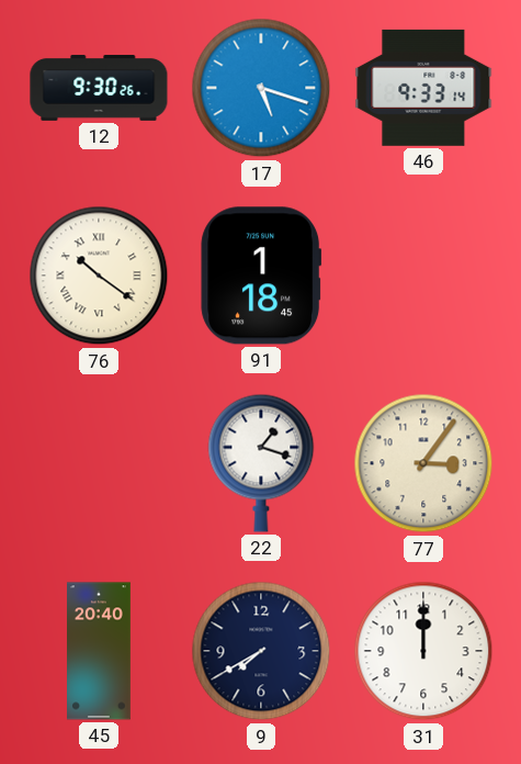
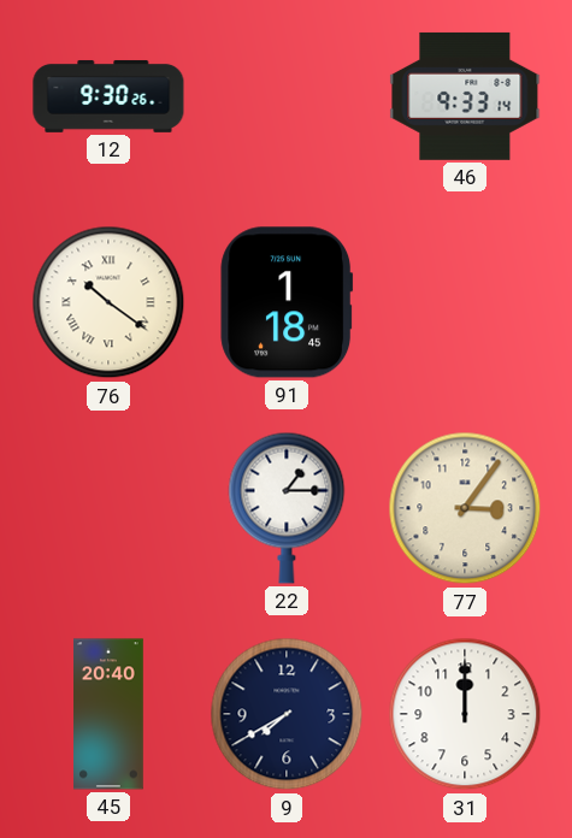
17: 5:18 -> none (261, 88)
22: 1:18 -> 1:15 (287, 508)
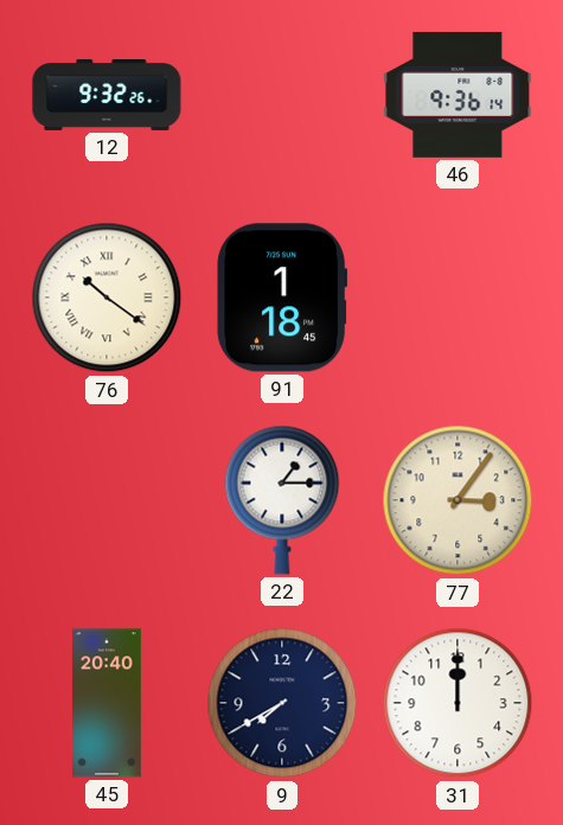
12: 9:30 -> 9:32 (107, 95)
46: 9:33 -> 9:36 (458, 95)
